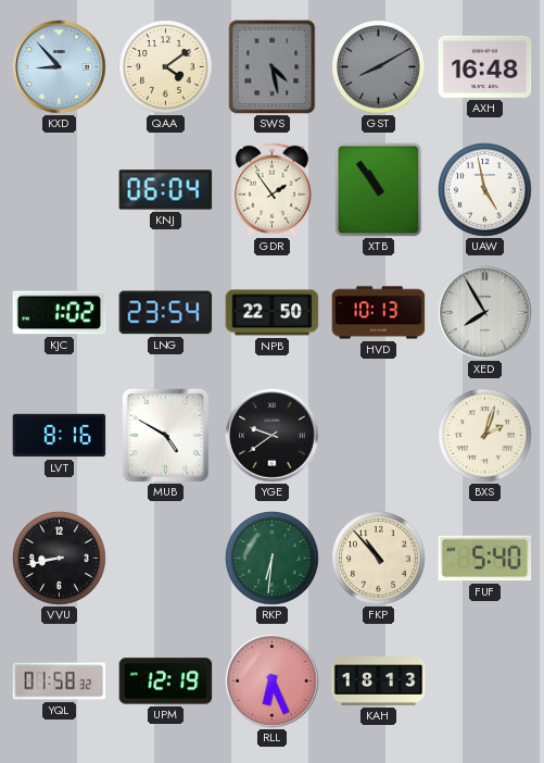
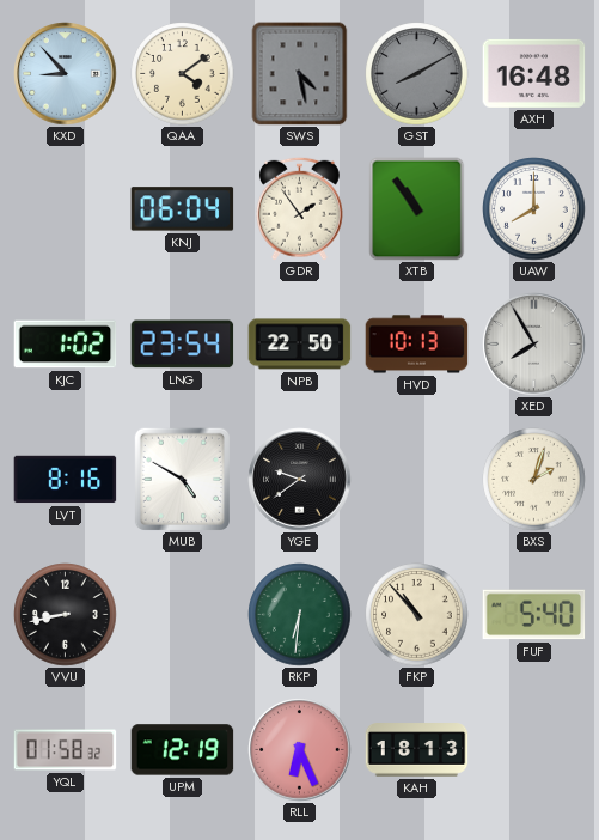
UAW: 4:58 -> 8:00 (534, 209)
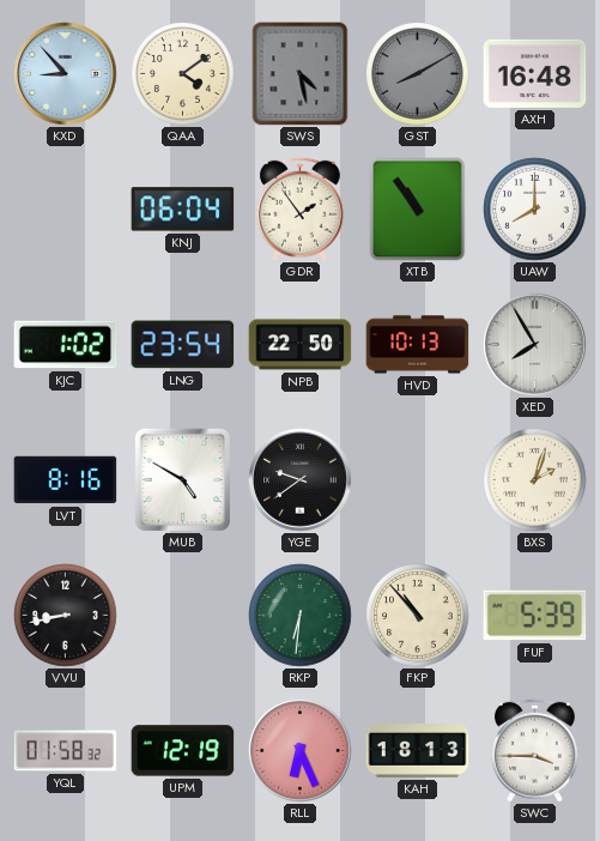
FUF: 5:40 -> 5:39 (535, 616)
SWC: none -> 3:45 (534, 750)
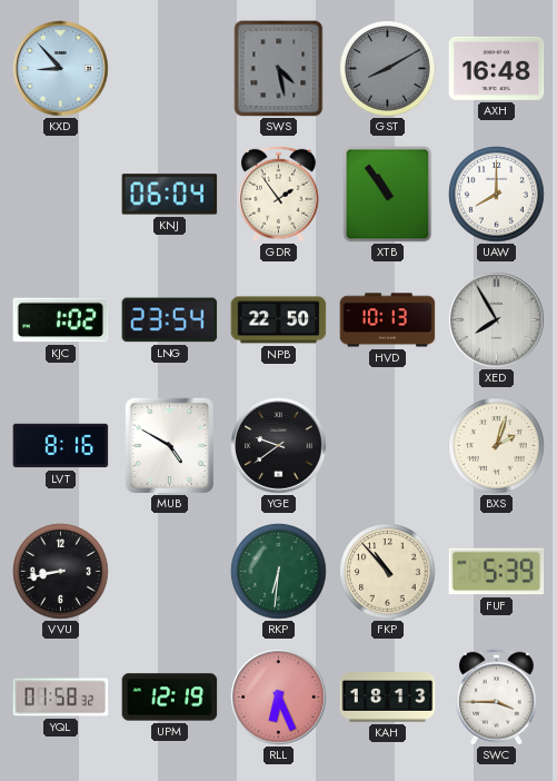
QAA: 4:09 -> none (183, 74)
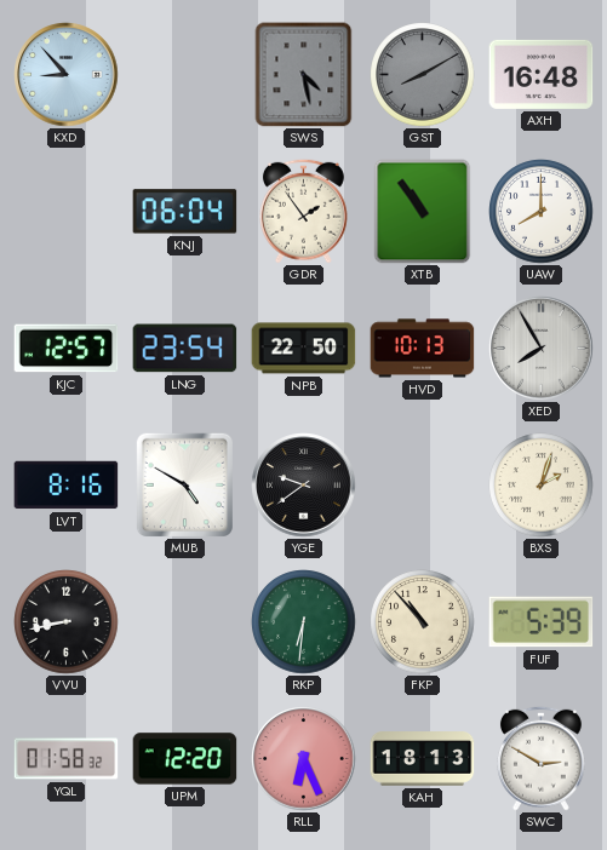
KJC: 1:02 -> 12:57 (67, 349)
UPM: 12:19 -> 12:20 (185, 759)
SWC: 3:45 -> 2:50 (540, 758)
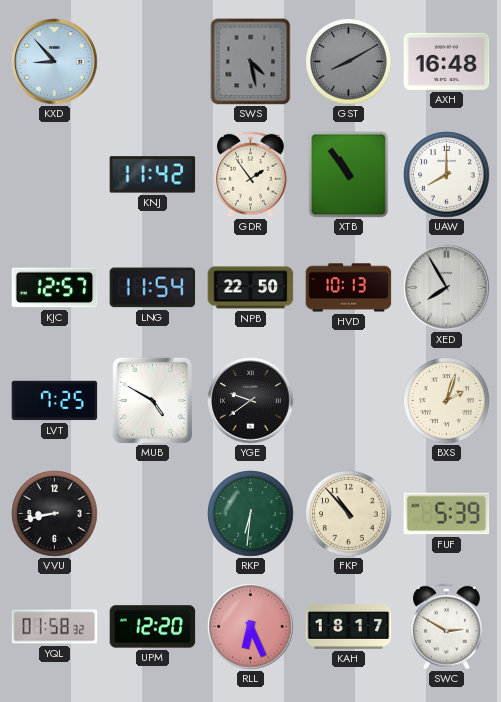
KNJ: 06:04 -> 11:42 (153, 175)
LNG: 23:54 -> 11:54 (153, 288)
LVT: 8:16 -> 7:25 (55, 401)
KAH: 18:13 -> 18:17 (349, 627)
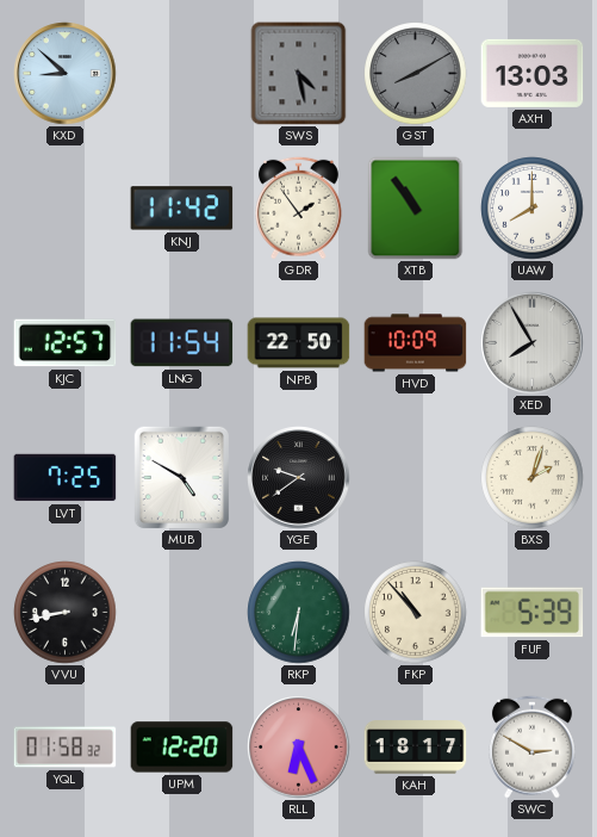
KXD: 8:53 -> 8:52 (66, 74)
AXH: 16:48 -> 13:03 (533, 73)
HVD: 10:13 -> 10:09 (416, 343)
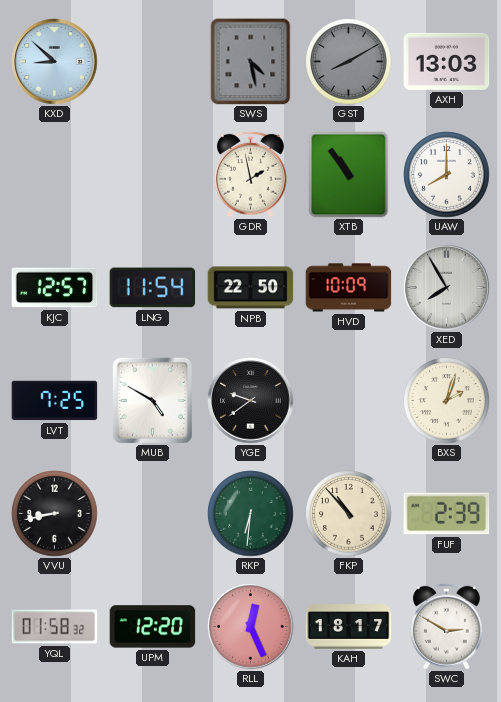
KNJ: 11:42 -> none (182, 209)
GDR: 1:54 -> 1:58 (250, 174)
FUF: 5:39 -> 2:39 (447, 514)
RLL: 6:26 -> 12:26 (251, 627)
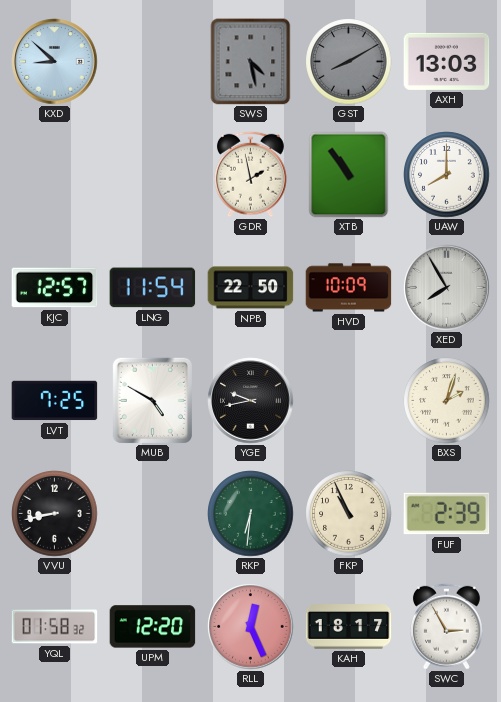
YGE: 9:39 -> 9:43 (251, 401)
FKP: 10:53 -> 10:56 (349, 514)
SWC: 2:50 -> 2:55 (446, 626)
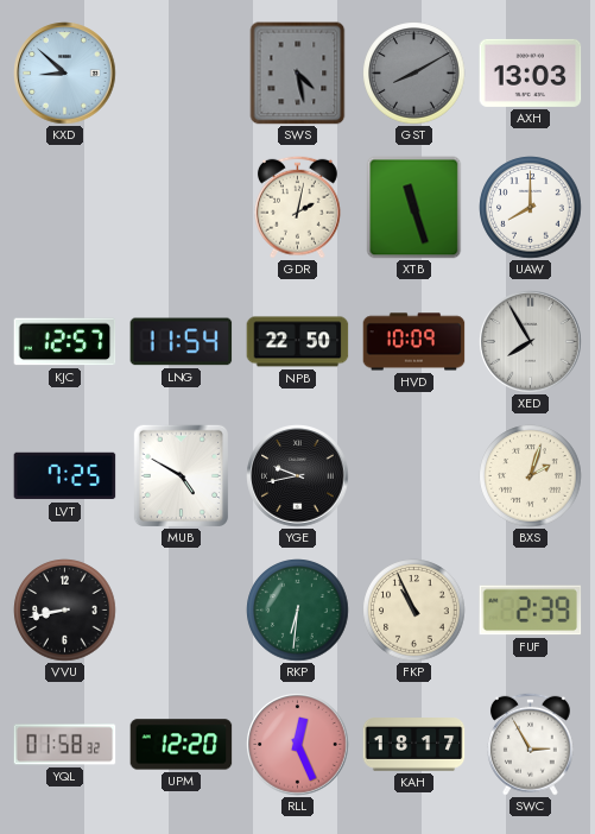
GDR: 1:58 -> 2:02 (297, 207)
XTB: 10:54 -> 11:27 (414, 208)
